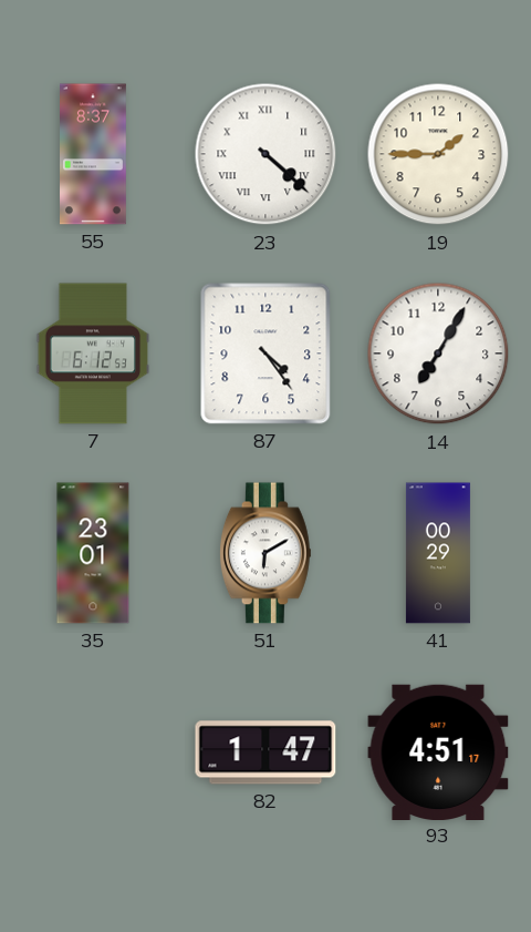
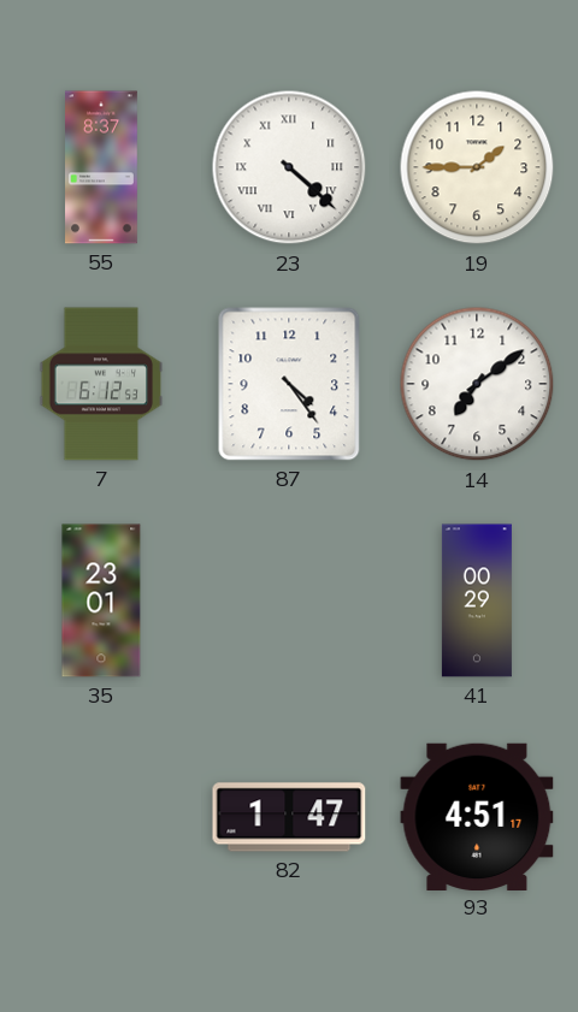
14: 7:05 -> 7:09 (477, 384)
51: 6:10 -> none (265, 553)
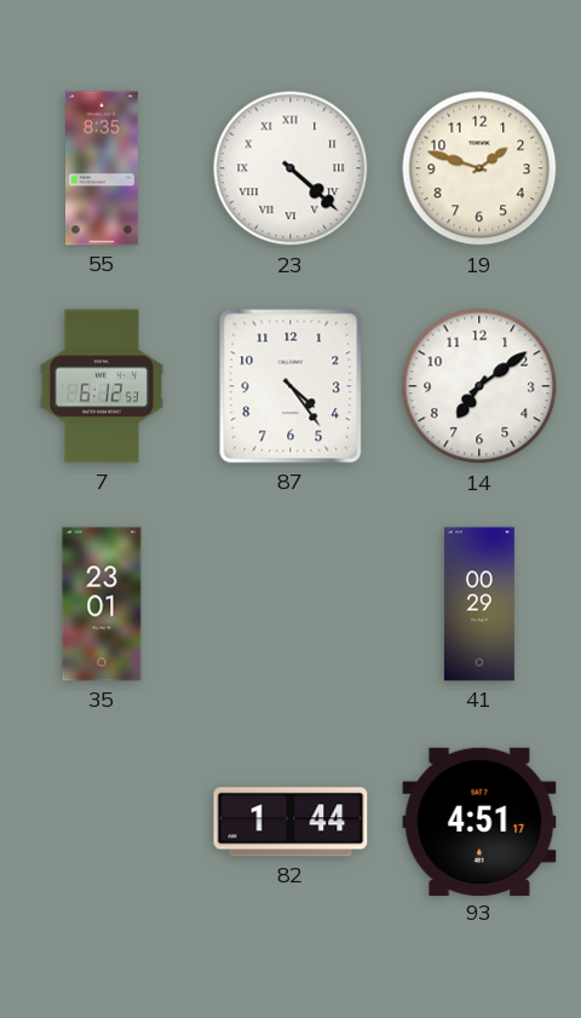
55: 8:37 -> 8:35 (103, 168)
19: 1:45 -> 1:48 (479, 168)
82: 1:47 -> 1:44 (290, 822)
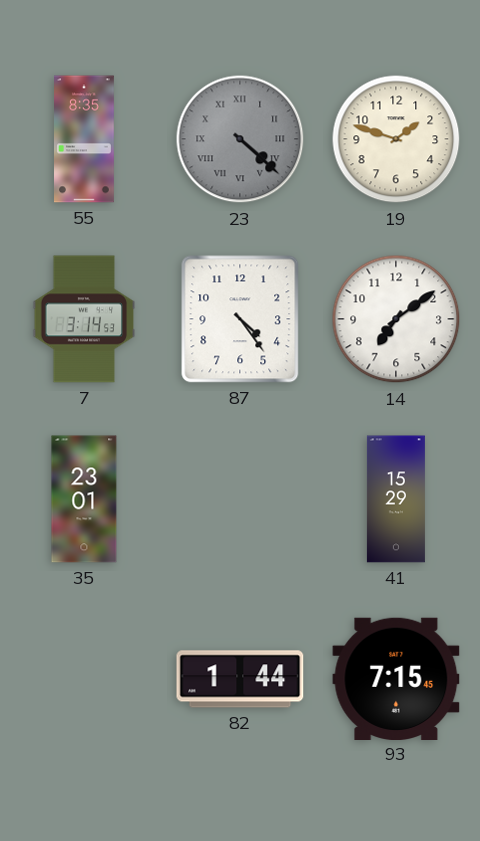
23 dial: white -> grey (240, 139)
7: 6:12 -> 3:14 (84, 319)
41: 00:29 -> 15:29 (396, 499)
93: 4:51 -> 7:15 (396, 678)
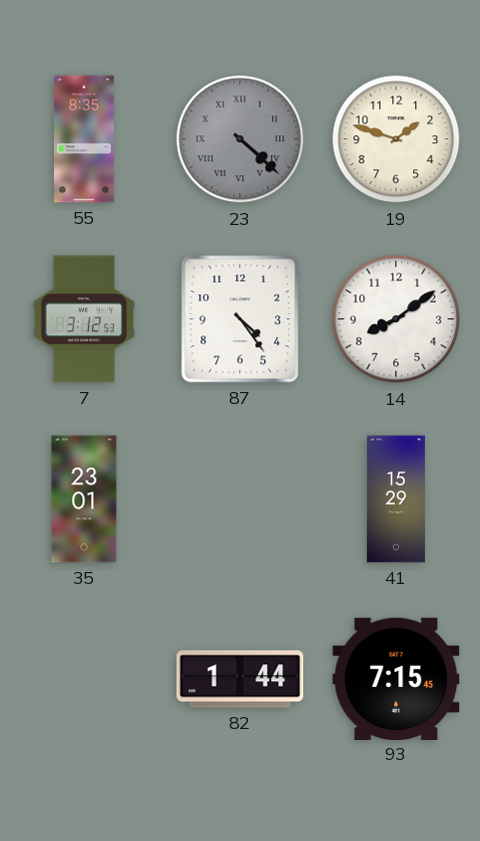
7: 3:14 -> 3:12 (84, 319)
14: 7:09 -> 8:09 (396, 319)
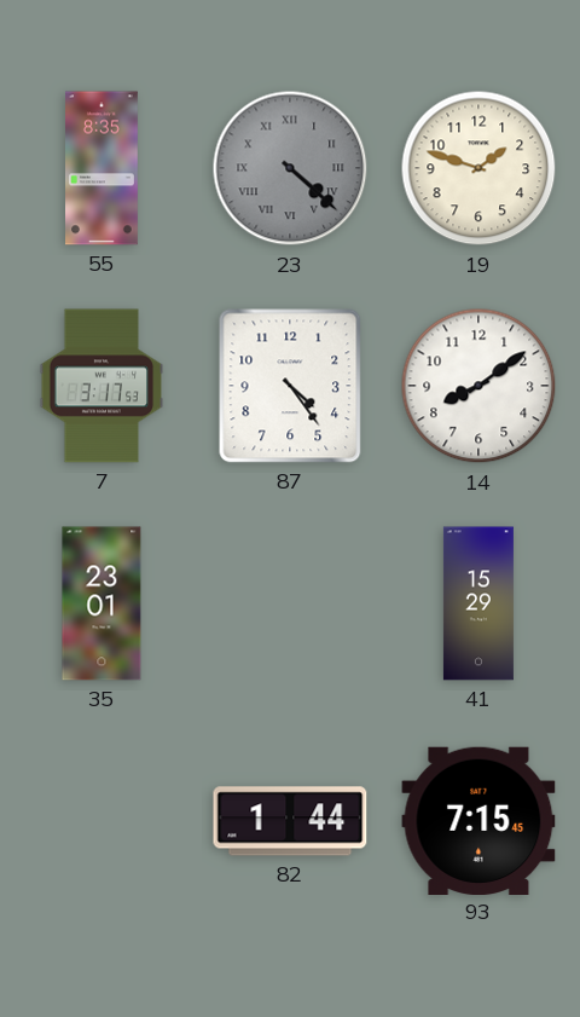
7: 3:12 -> 3:17 (101, 386)
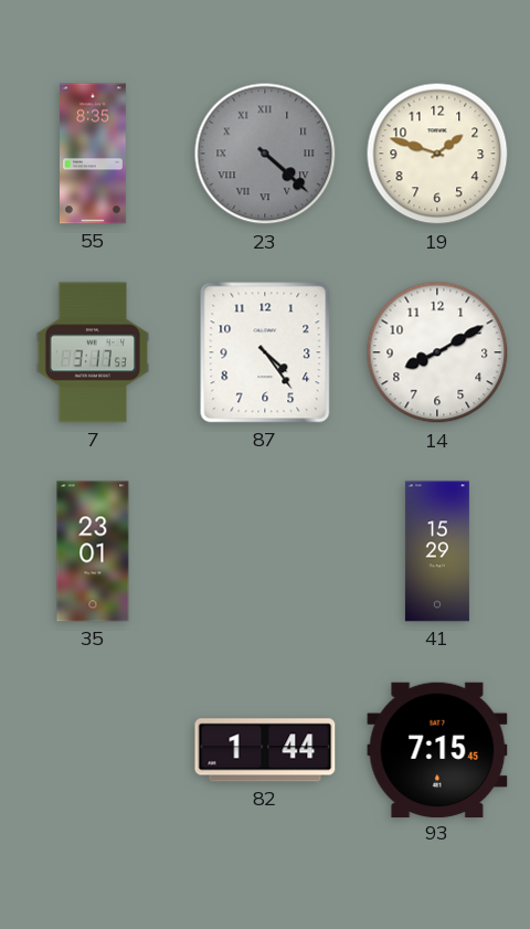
14: 8:09 -> 8:10 (437, 352)
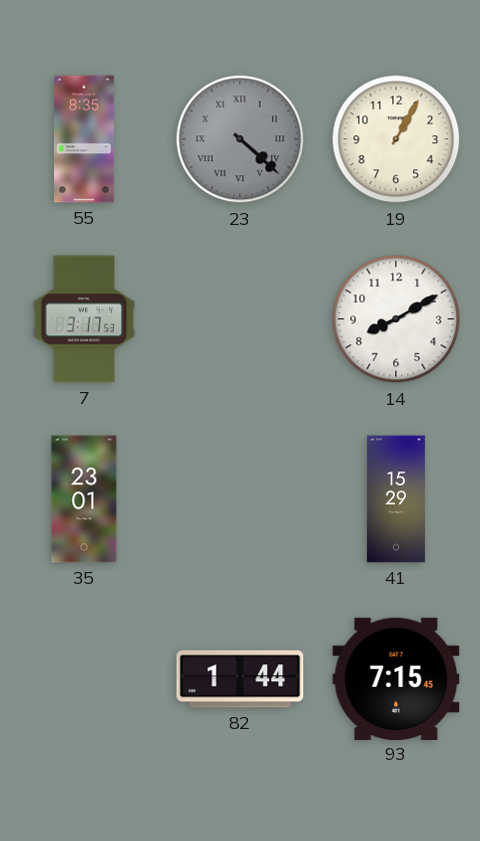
19: 1:48 -> 1:05 (396, 139)
87: 4:24 -> none (265, 352)
